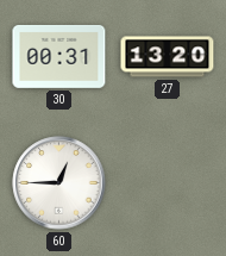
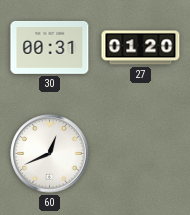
27: 13:20 -> 01:20 (141, 48)
60: 12:45 -> 12:41 (50, 154)
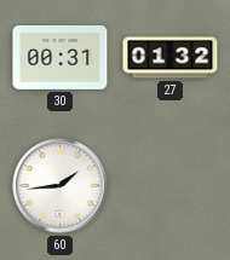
27: 01:20 -> 01:32 (171, 58)
60: 12:41 -> 1:44 (61, 186)
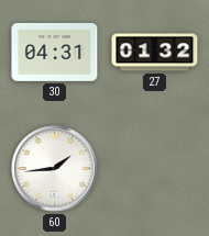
30: 00:31 -> 04:31 (55, 52)
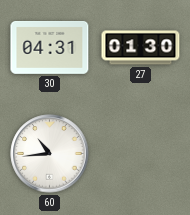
27: 01:32 -> 01:30 (141, 48)
60: 1:44 -> 10:44 (50, 154)
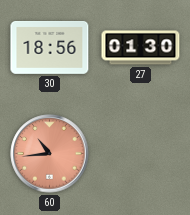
30: 04:31 -> 18:56 (50, 47)
60 dial: white -> salmon (50, 154)
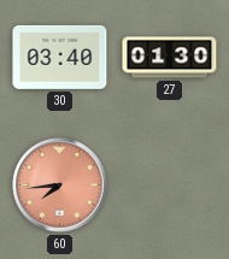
30: 18:56 -> 03:40 (60, 57)
60: 10:44 -> 7:44 (60, 186)
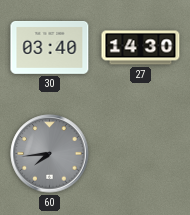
27: 01:30 -> 14:30 (141, 48)
60 dial: salmon -> grey (50, 154)
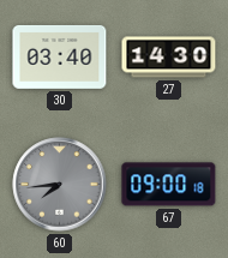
67: none -> 09:00 (169, 185)
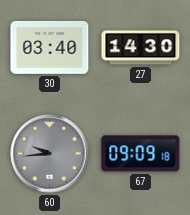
60: 7:44 -> 9:44 (50, 154)
67: 09:00 -> 09:09 (141, 154)
